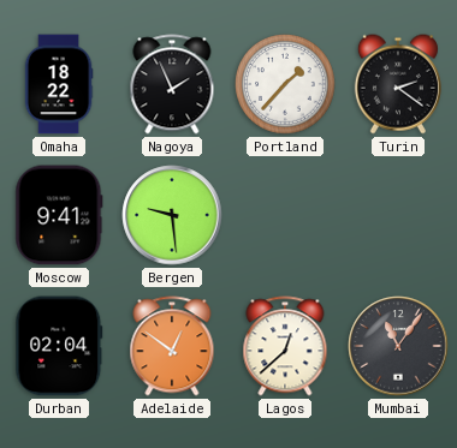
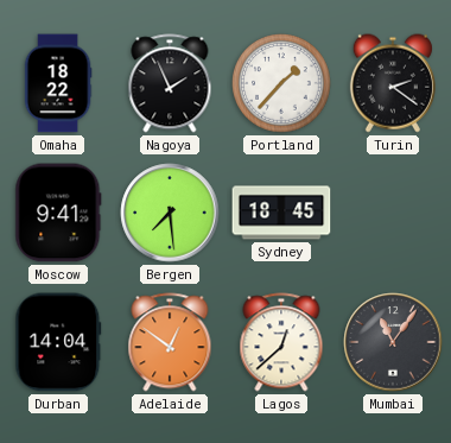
Bergen: 9:29 -> 7:29 (170, 213)
Sydney: none -> 18:45 (281, 213)
Durban: 02:04 -> 14:04 (58, 342)
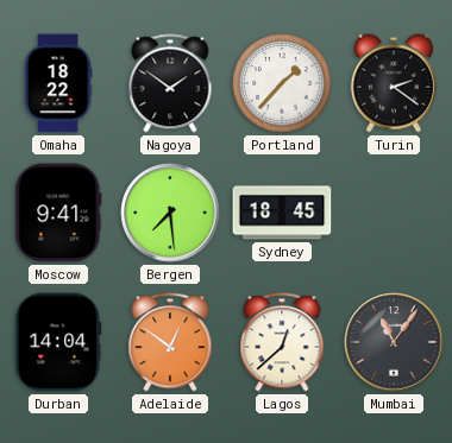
Nagoya: 1:56 -> 1:51 (170, 83)
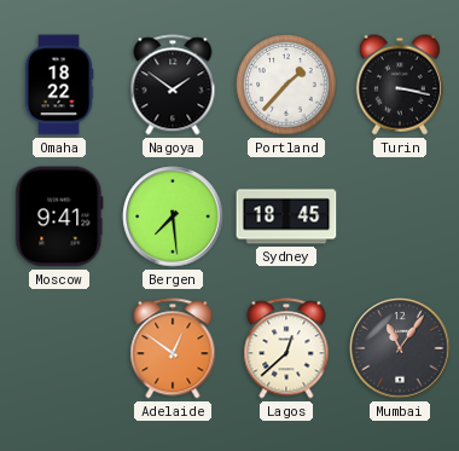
Turin: 2:21 -> 3:17 (400, 85)
Durban: 14:04 -> none (58, 342)
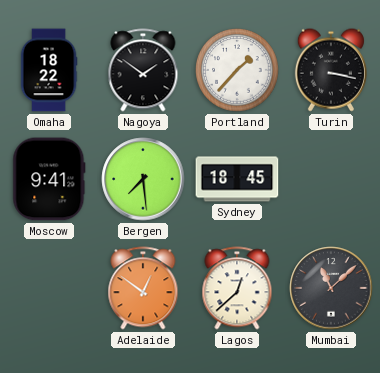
Mumbai: 11:06 -> 11:08 (331, 288)
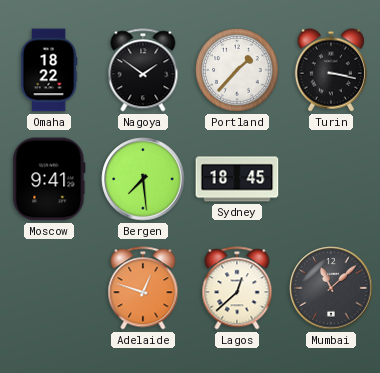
Adelaide: 12:51 -> 12:48 (143, 288)
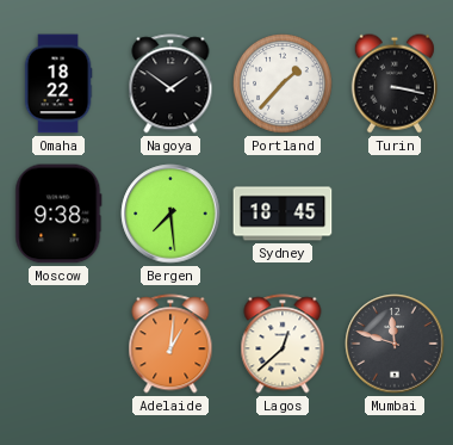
Moscow: 9:41 -> 9:38 (58, 214)
Adelaide: 12:48 -> 1:01 (170, 344)
Mumbai: 11:08 -> 11:48 (395, 344)
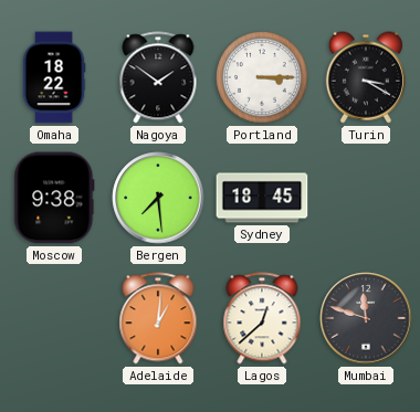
Portland: 1:37 -> 3:15 (262, 77)
Turin: 3:17 -> 3:20 (366, 77)
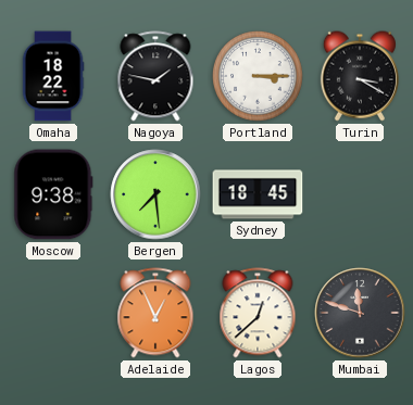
Nagoya: 1:51 -> 1:47 (155, 76)
Adelaide: 1:01 -> 12:56 (155, 313)
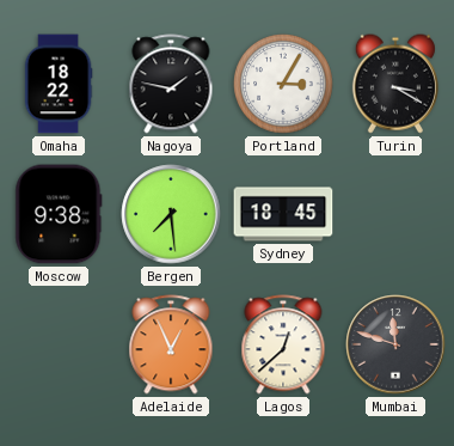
Portland: 3:15 -> 3:05 (283, 84)
